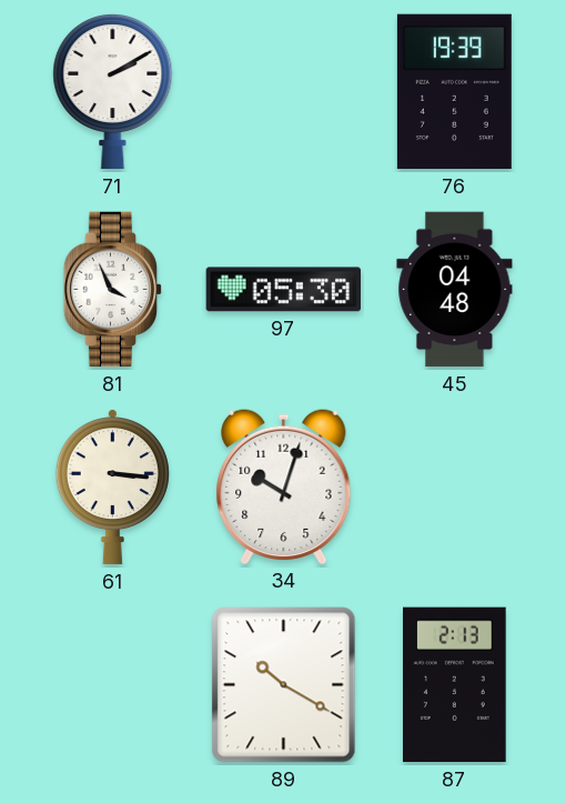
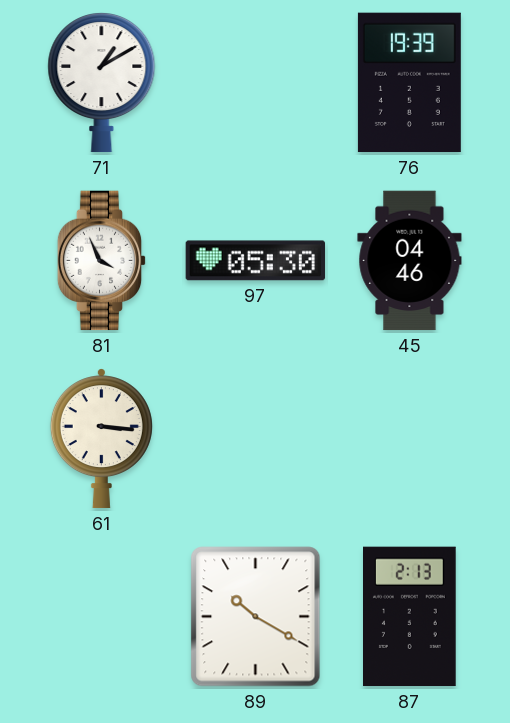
71: 2:10 -> 1:10 (102, 83)
45: 04:48 -> 04:46 (410, 261)
34: 10:03 -> none (284, 486)
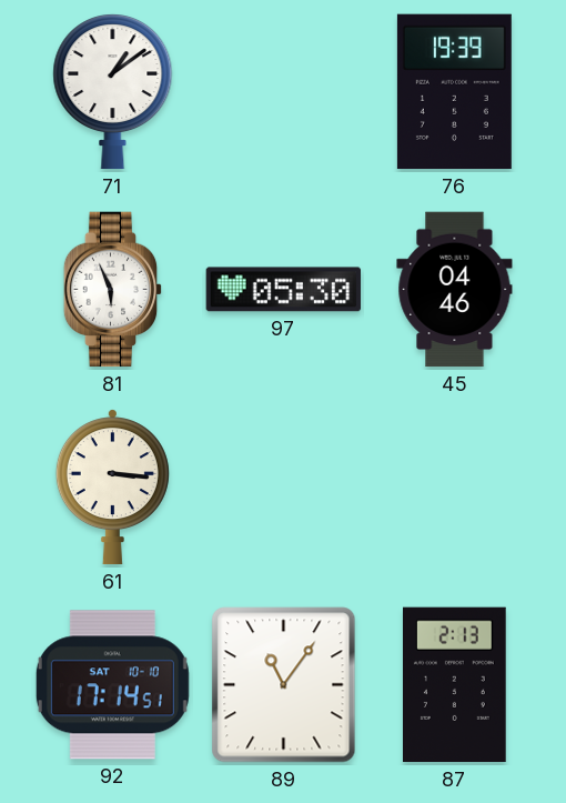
71: 1:10 -> 1:09 (113, 92)
81: 3:56 -> 5:56 (113, 290)
92: none -> 17:14 (112, 685)
89: 10:20 -> 11:06 (284, 685)
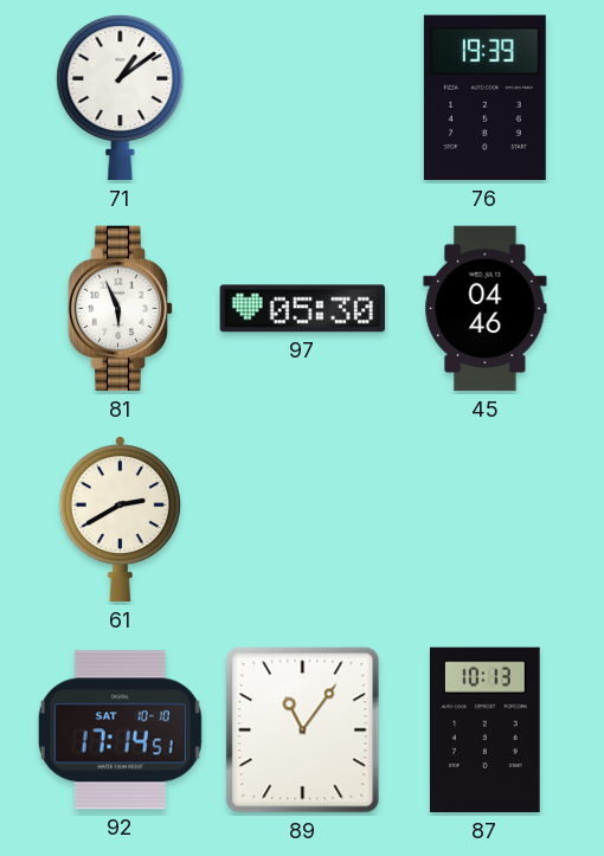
61: 3:16 -> 2:40 (120, 520)
87: 2:13 -> 10:13 (486, 731)
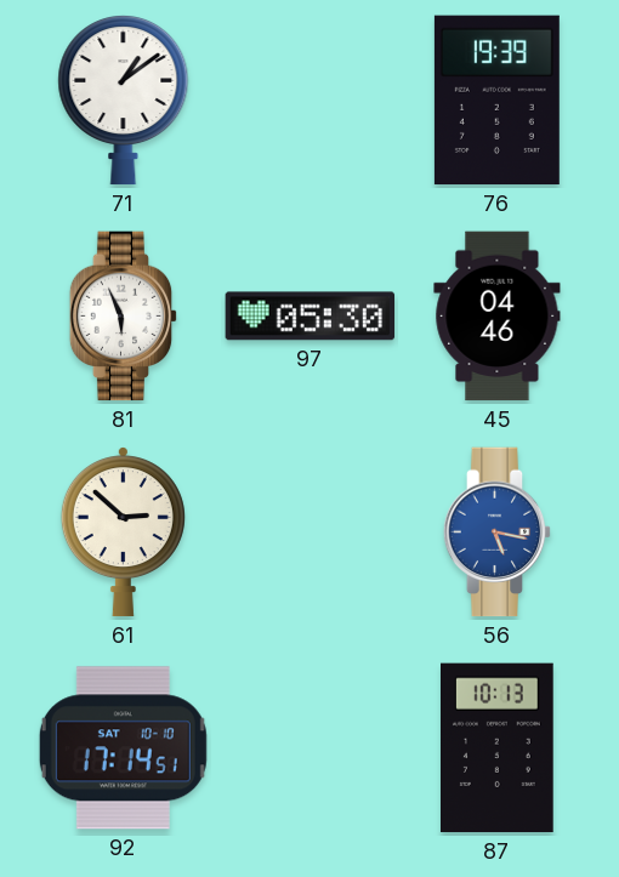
61: 2:40 -> 2:52 (123, 533)
56: none -> 5:17 (498, 533)
89: 11:06 -> none (303, 731)
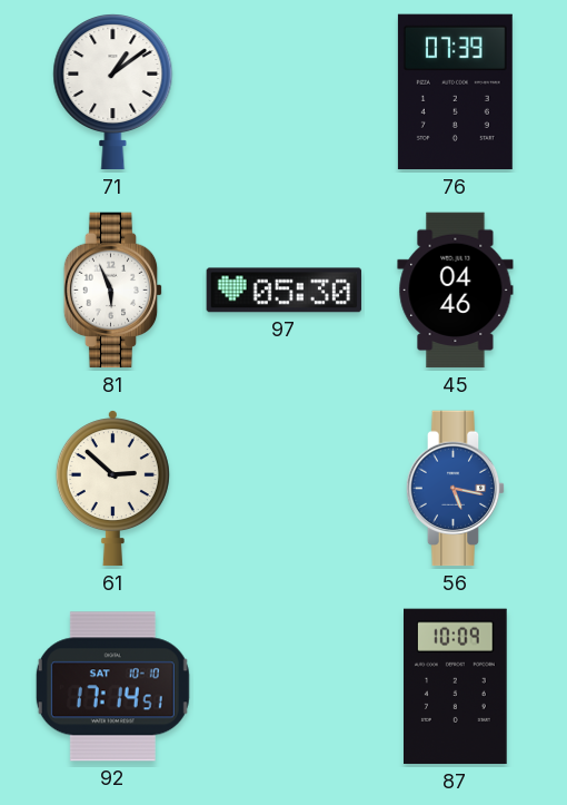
76: 19:39 -> 07:39 (455, 92)
87: 10:13 -> 10:09 (456, 687)
